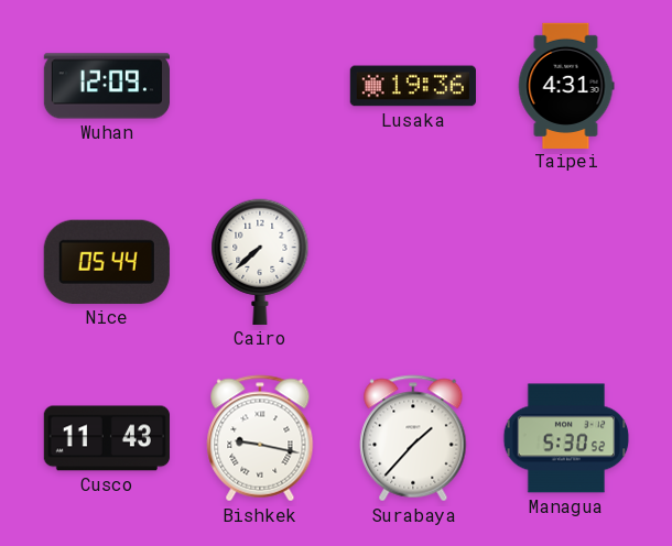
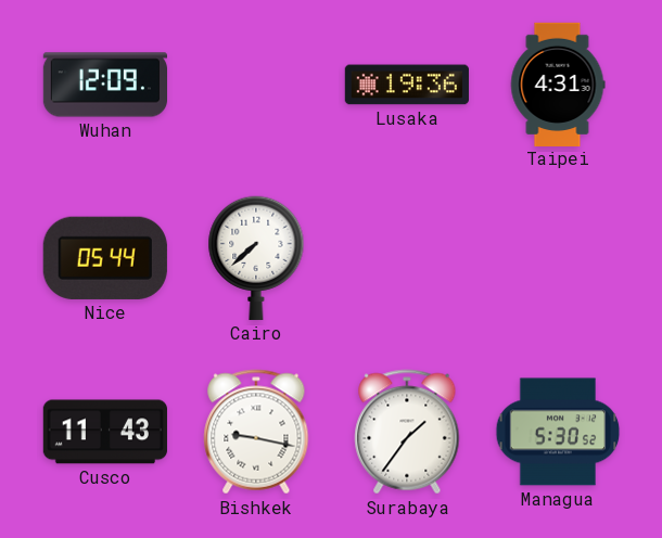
Surabaya: 1:37 -> 1:36 (407, 432)
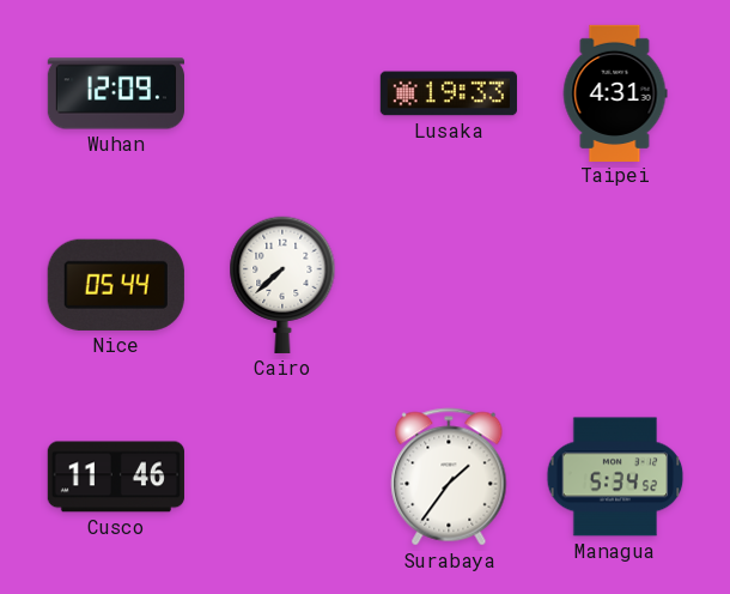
Lusaka: 19:36 -> 19:33 (449, 93)
Cusco: 11:43 -> 11:46 (116, 477)
Bishkek: 9:17 -> none (256, 432)
Managua: 5:30 -> 5:34 (615, 477)
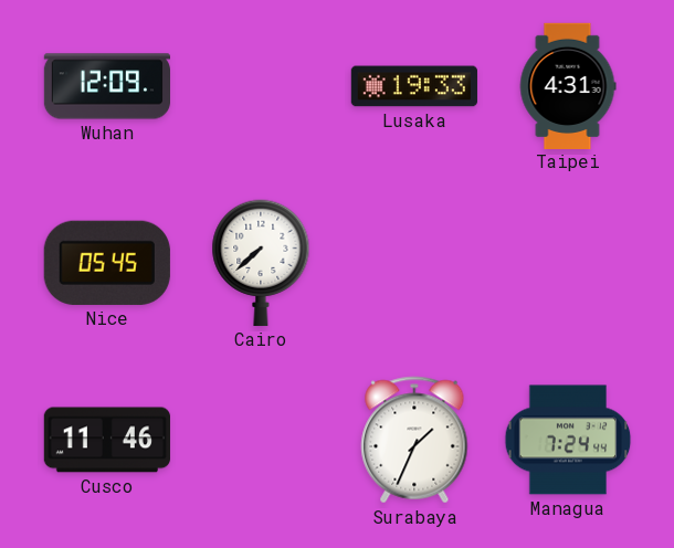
Nice: 05:44 -> 05:45 (107, 263)
Surabaya: 1:36 -> 1:34 (414, 440)
Managua: 5:34 -> 7:24 (568, 440)
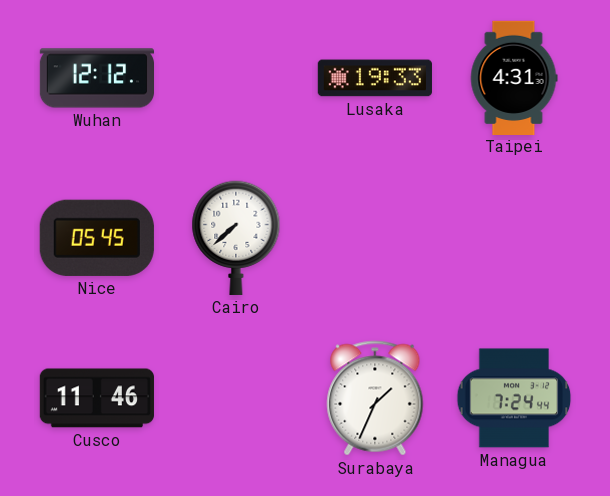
Wuhan: 12:09 -> 12:12 (96, 78)
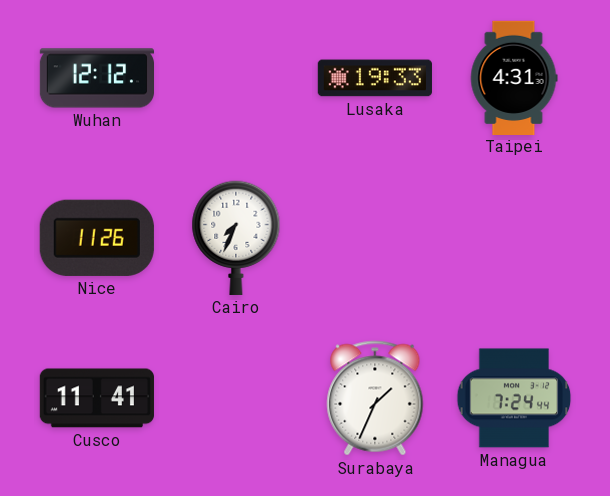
Nice: 05:45 -> 11:26 (97, 238)
Cairo: 7:38 -> 7:34 (236, 238)
Cusco: 11:46 -> 11:41 (97, 398)
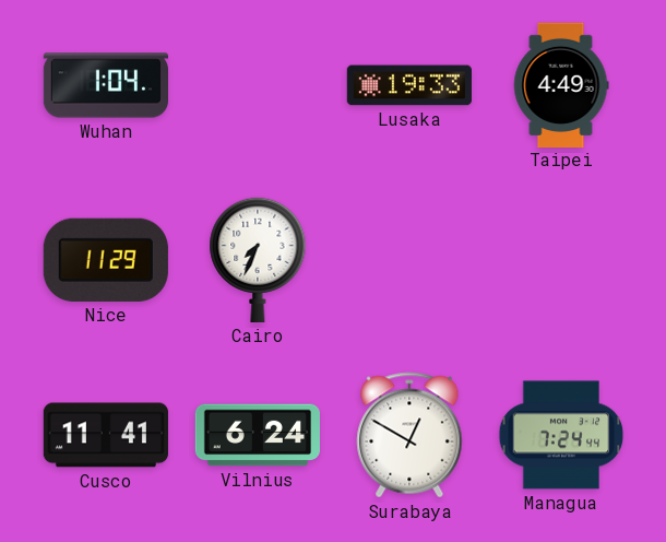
Wuhan: 12:12 -> 1:04 (105, 85)
Taipei: 4:31 -> 4:49 (561, 84)
Nice: 11:26 -> 11:29 (106, 260)
Vilnius: none -> 6:24 (257, 435)
Surabaya: 1:34 -> 12:50 (409, 435)
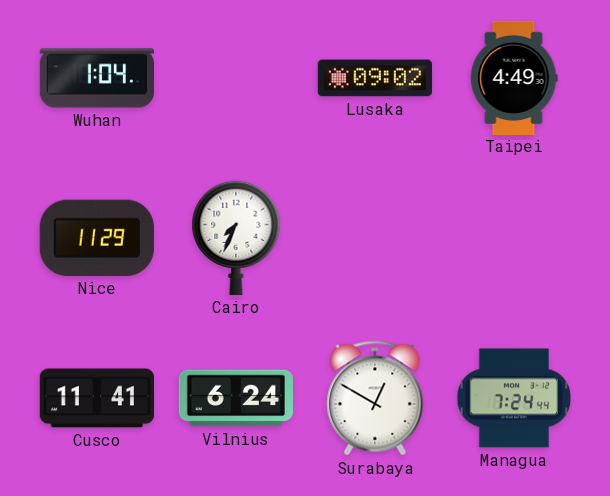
Lusaka: 19:33 -> 09:02 (375, 78)
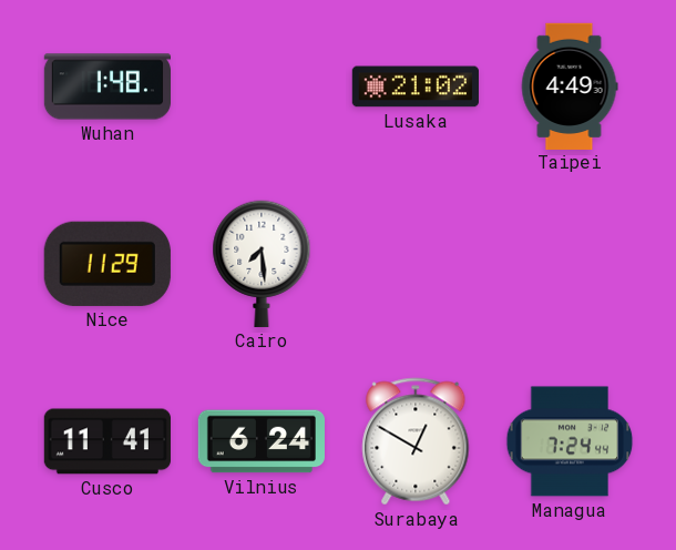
Wuhan: 1:04 -> 1:48 (106, 86)
Lusaka: 09:02 -> 21:02 (416, 86)
Cairo: 7:34 -> 7:29 (262, 264)
